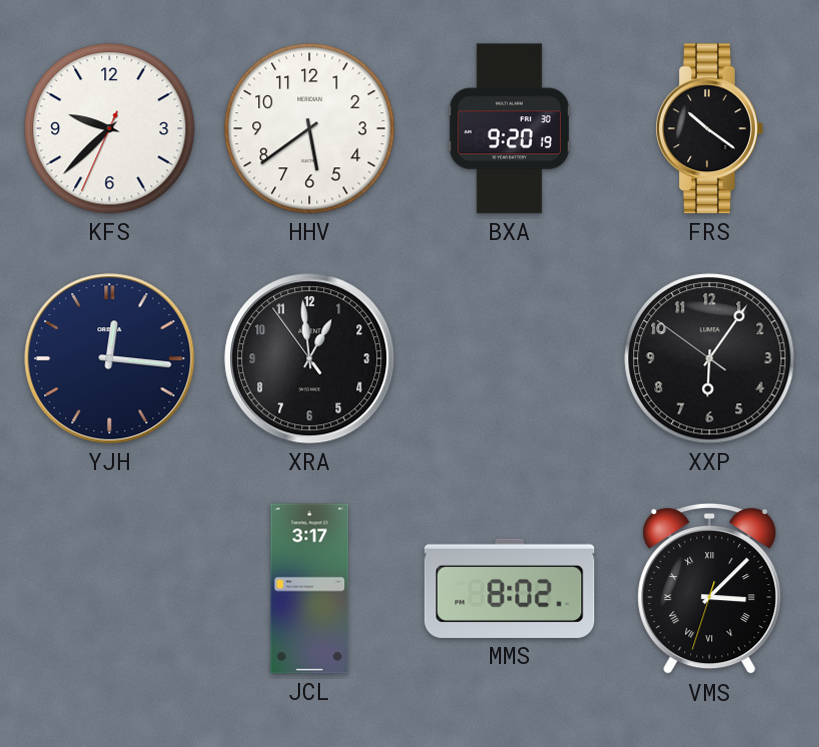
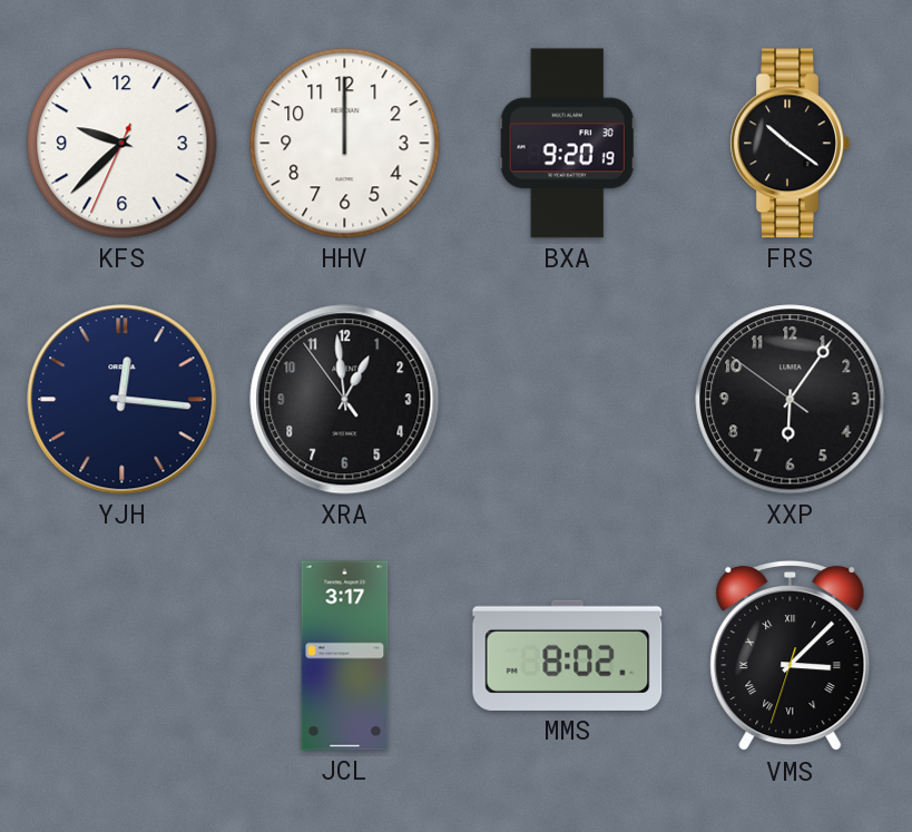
HHV: 5:39 -> 12:00 (345, 144)
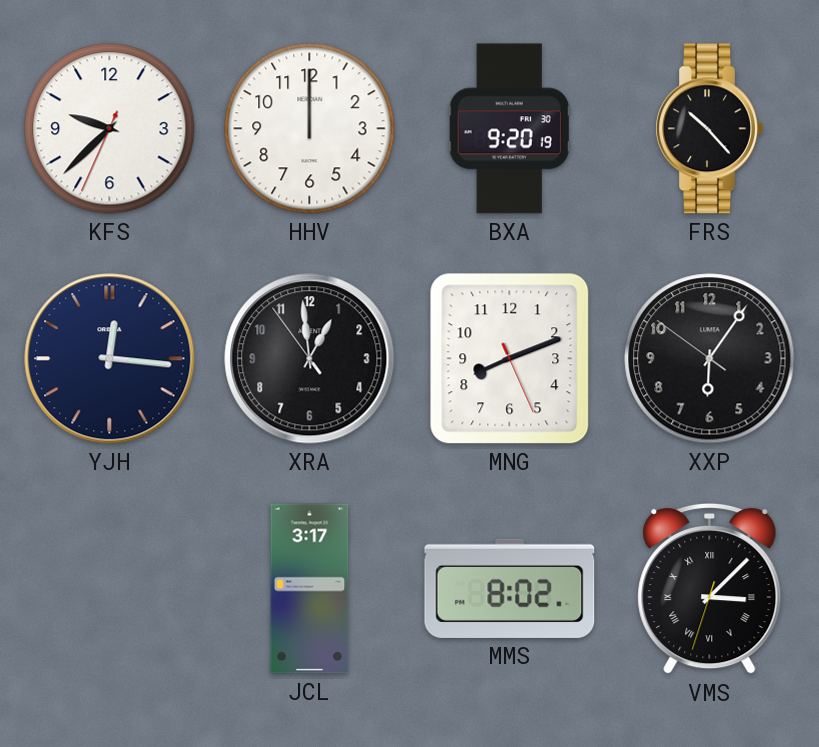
FRS: 10:21 -> 10:23 (709, 129)
MNG: none -> 8:11 (510, 359)
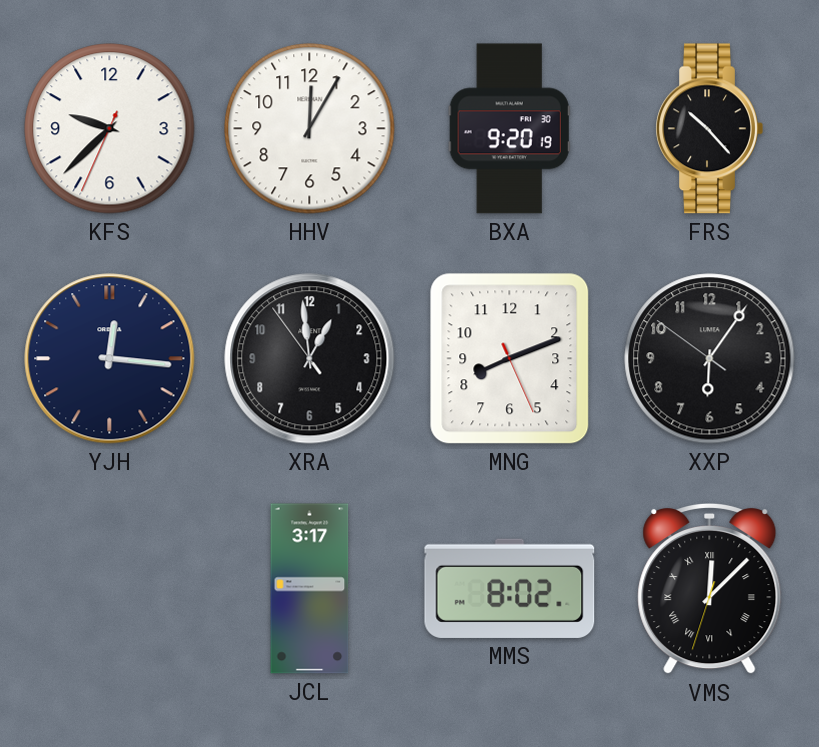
HHV: 12:00 -> 12:05 (310, 129)
VMS: 3:07 -> 12:07 (710, 589)
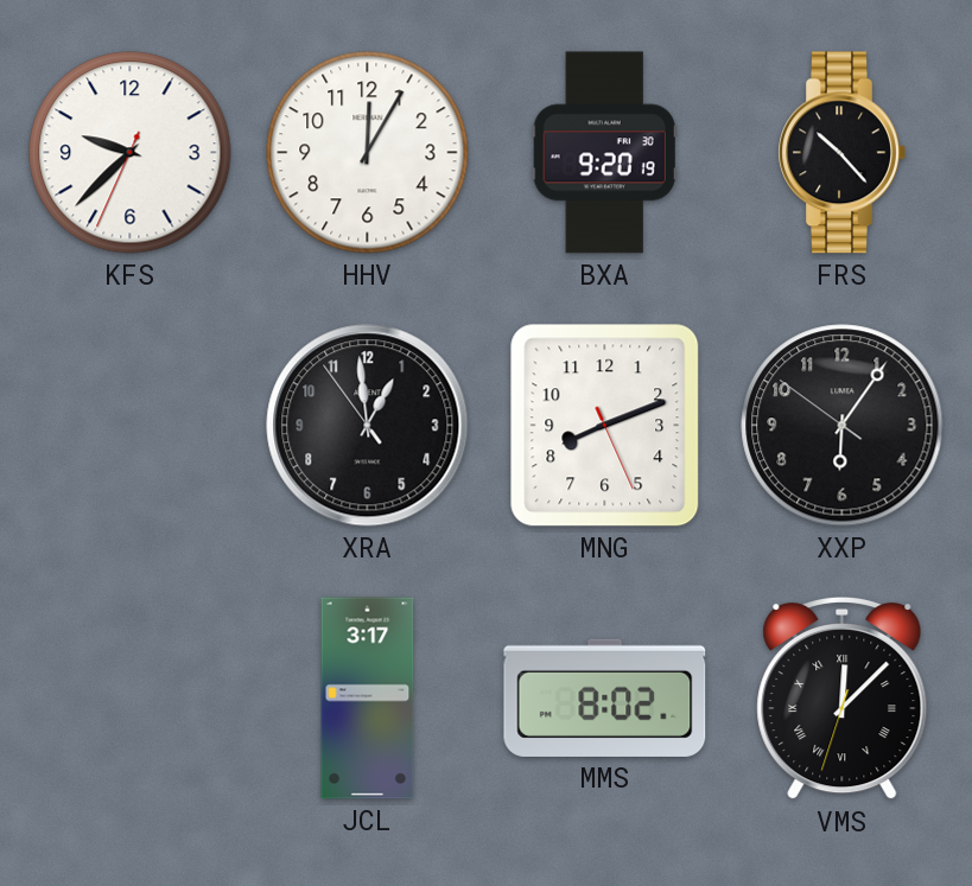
YJH: 12:16 -> none (110, 359)
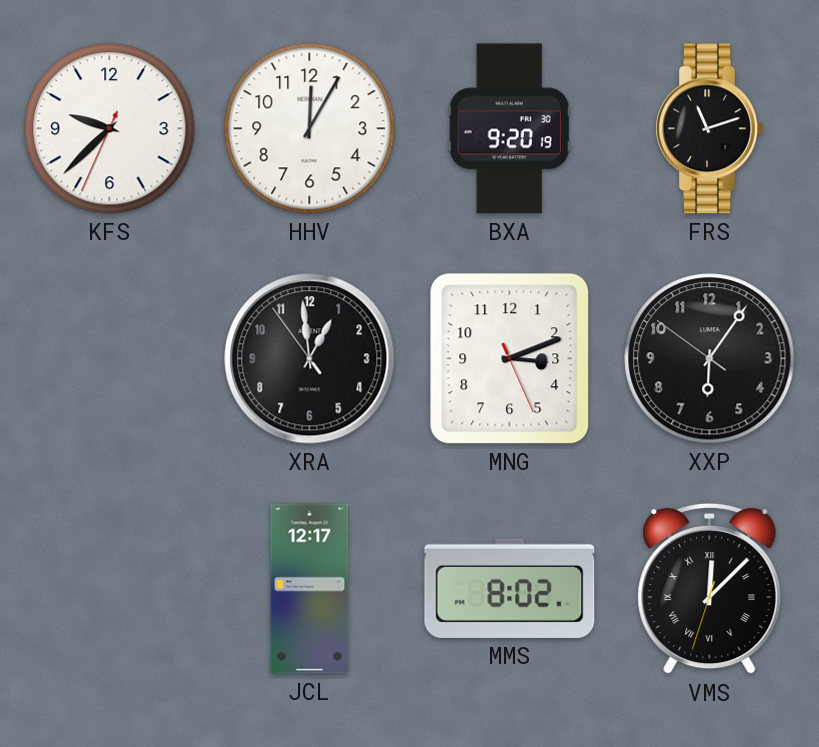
FRS: 10:23 -> 11:12 (709, 129)
MNG: 8:11 -> 3:11 (510, 359)
JCL: 3:17 -> 12:17 (310, 589)
